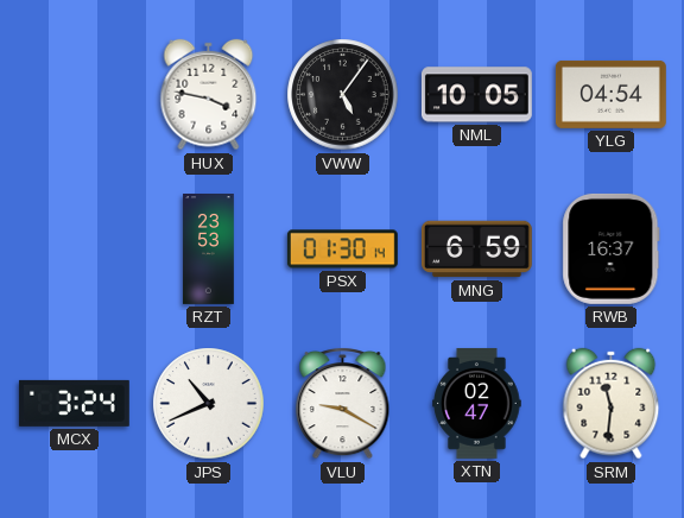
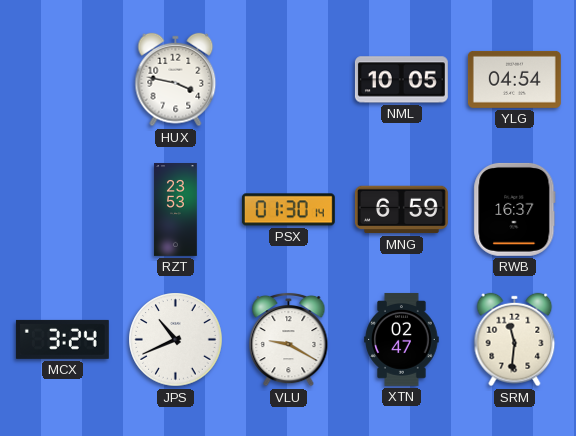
VWW: 5:06 -> none (343, 95)
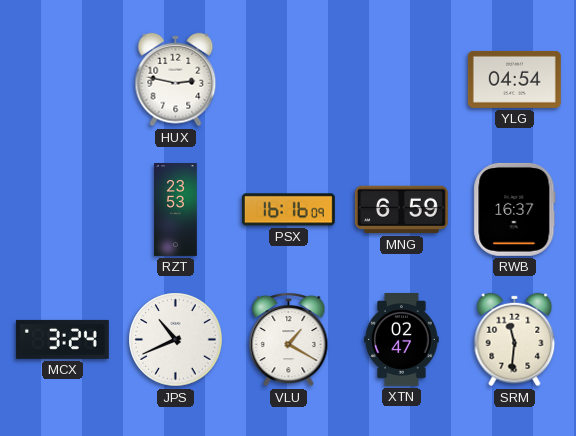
HUX: 3:47 -> 2:47 (176, 80)
NML: 10:05 -> none (401, 80)
PSX: 01:30 -> 16:16 (288, 210)
VLU: 9:20 -> 1:20 (289, 339)
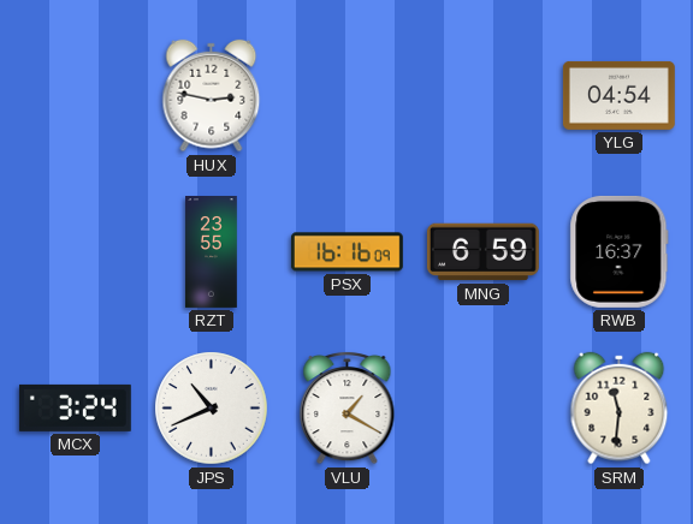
RZT: 23:53 -> 23:55 (212, 252)
XTN: 02:47 -> none (402, 339)
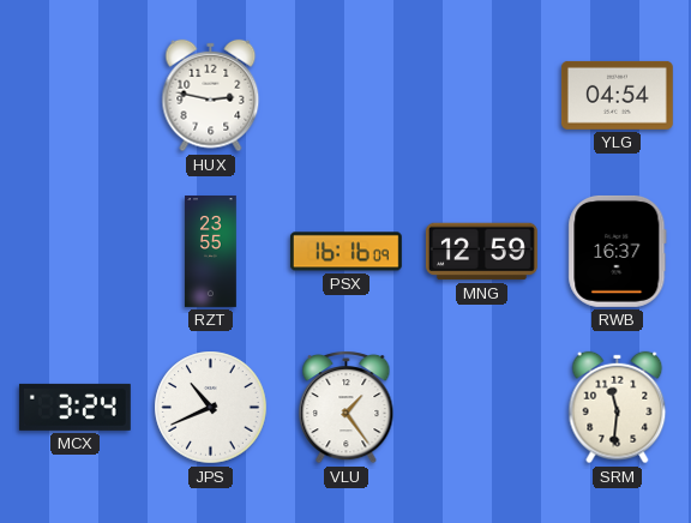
MNG: 6:59 -> 12:59 (481, 252)
VLU: 1:20 -> 1:24 (347, 407)
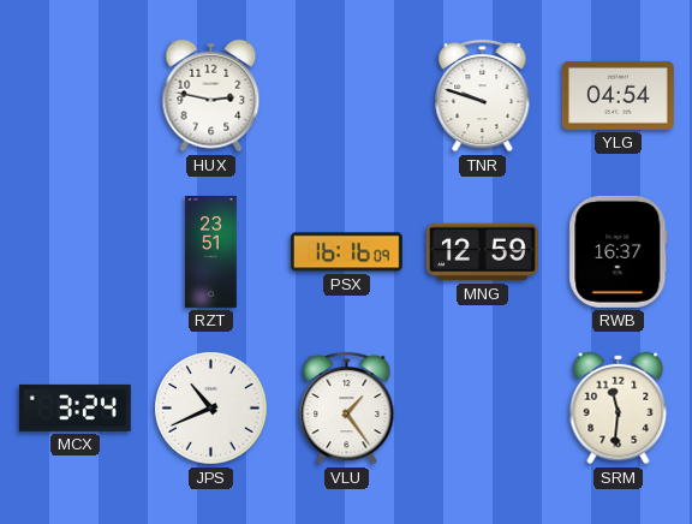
TNR: none -> 9:48 (483, 95)
RZT: 23:55 -> 23:51 (211, 252)
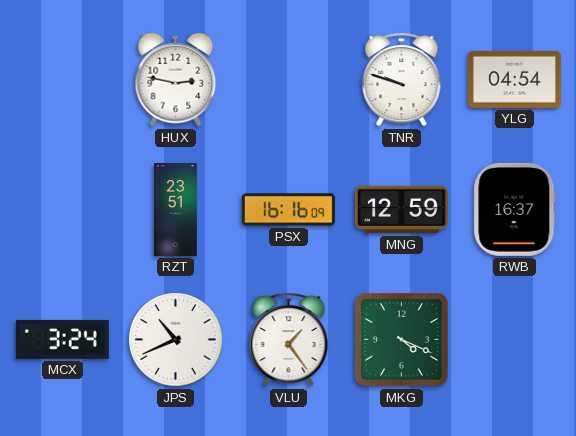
MKG: none -> 4:19 (402, 340)
SRM: 11:31 -> none (619, 409)
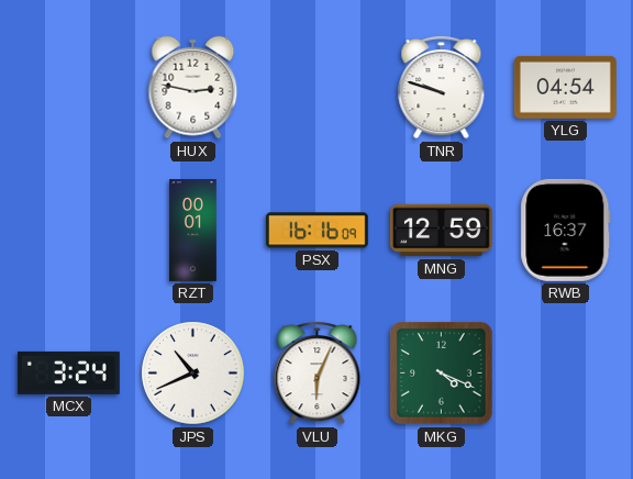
RZT: 23:51 -> 00:01 (193, 231)
VLU: 1:24 -> 6:04 (318, 372)
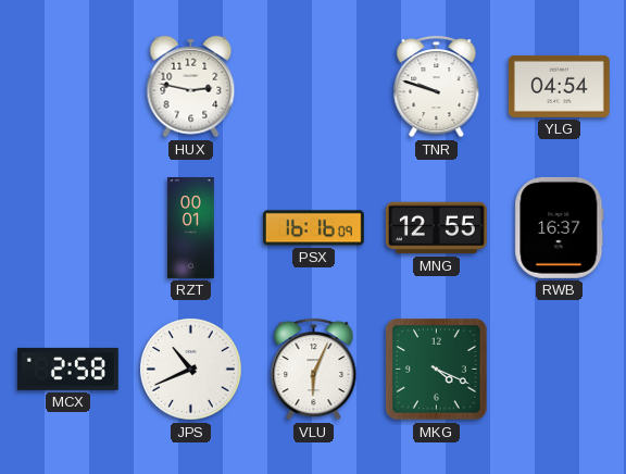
MNG: 12:59 -> 12:55 (436, 228)
MCX: 3:24 -> 2:58 (67, 369)
